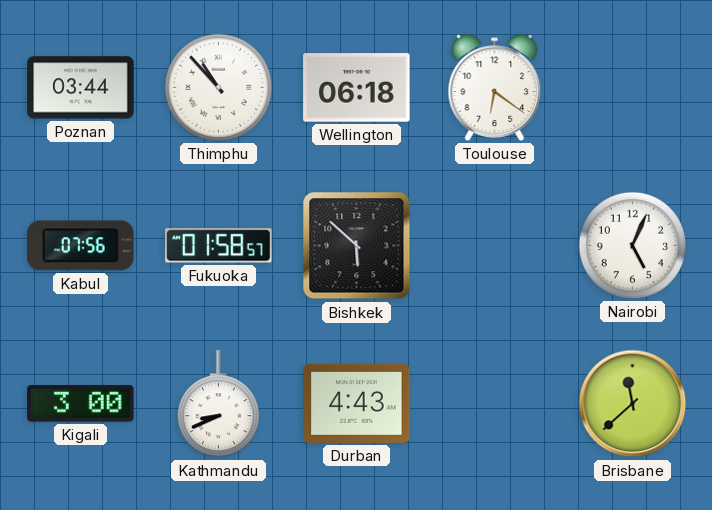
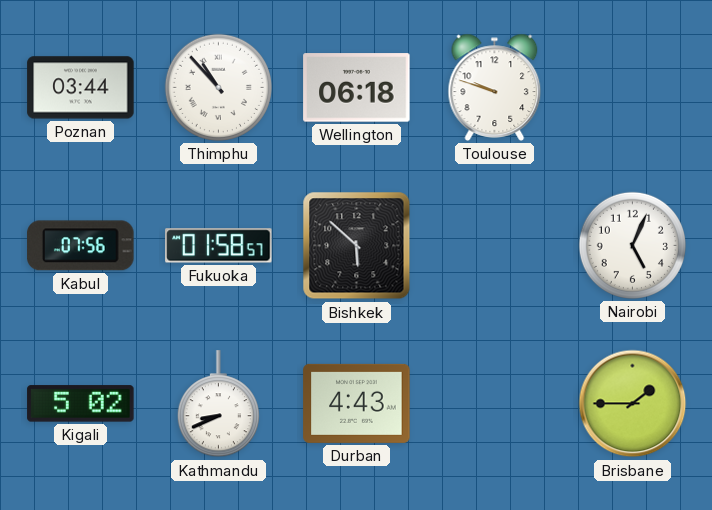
Toulouse: 6:21 -> 9:48 (495, 87)
Kigali: 3:00 -> 5:02 (81, 404)
Brisbane: 11:38 -> 1:45 (633, 404)
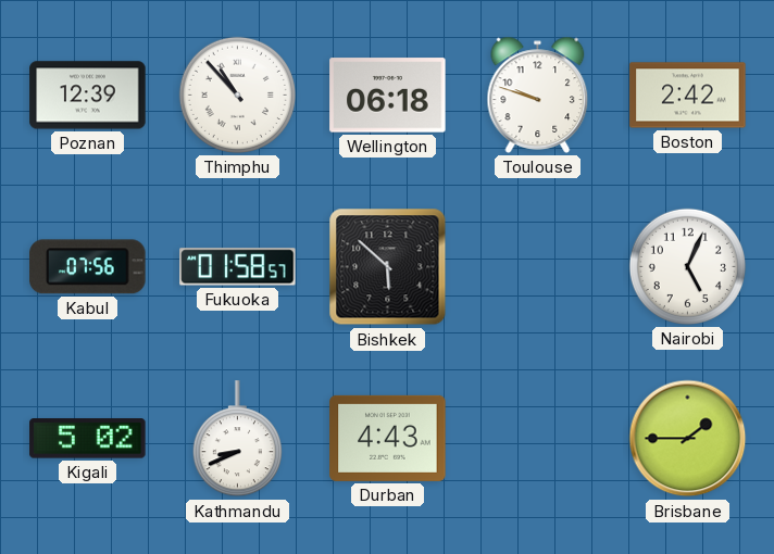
Poznan: 03:44 -> 12:39 (88, 96)
Boston: none -> 2:42 (688, 96)
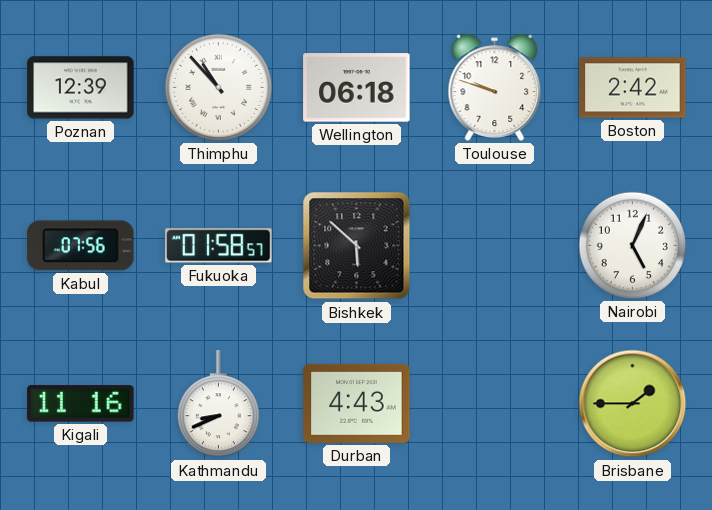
Kigali: 5:02 -> 11:16 (81, 404)
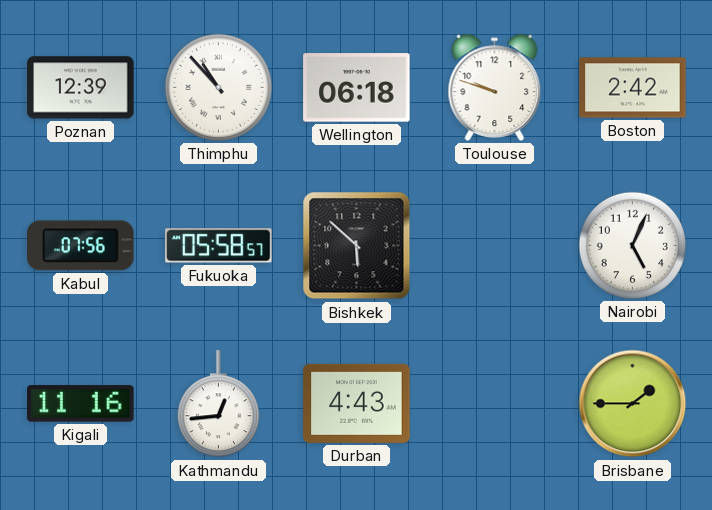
Fukuoka: 01:58 -> 05:58 (219, 246)
Kathmandu: 8:41 -> 12:44 (218, 404)
